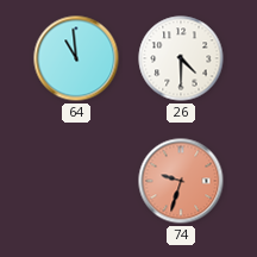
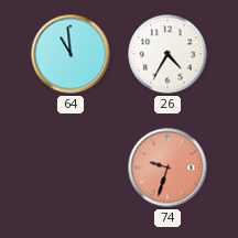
26: 4:30 -> 4:35 (167, 54)
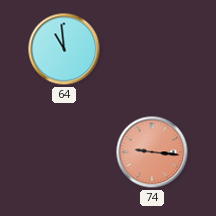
26: 4:35 -> none (167, 54)
74: 9:33 -> 9:16 (152, 152)
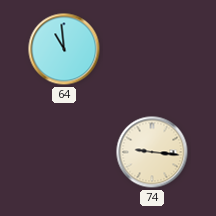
74 dial: salmon -> cream (152, 152)
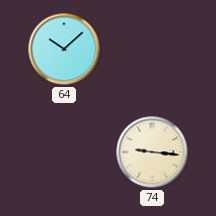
64: 10:59 -> 10:08 (64, 49)
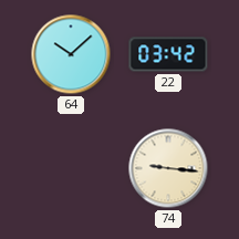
22: none -> 03:42 (168, 54)
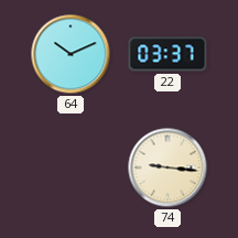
64: 10:08 -> 10:11 (71, 54)
22: 03:42 -> 03:37 (167, 54)
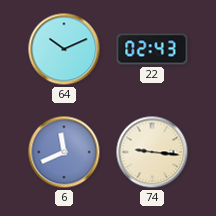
22: 03:37 -> 02:43 (152, 49)
6: none -> 11:41 (64, 152)
